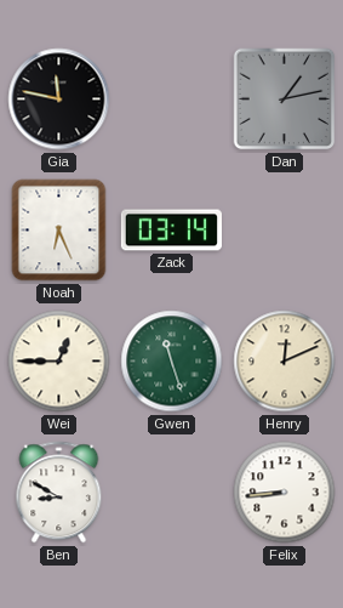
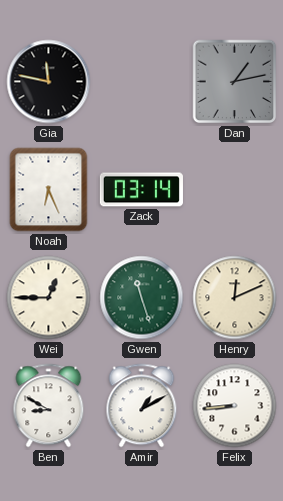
Amir: none -> 1:10 (142, 406)
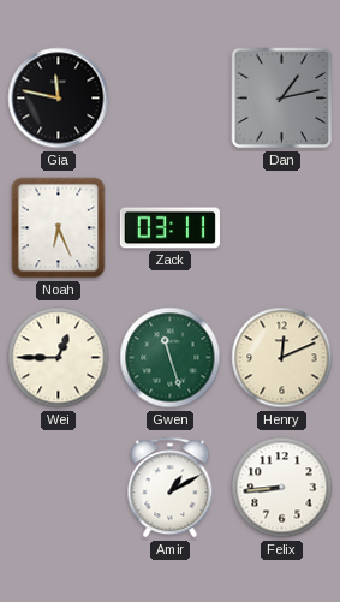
Zack: 03:14 -> 03:11 (169, 228)
Ben: 8:50 -> none (49, 406)
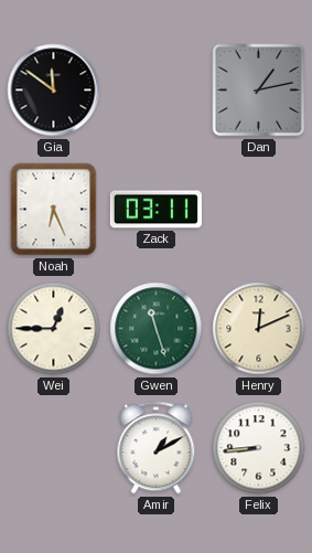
Gia: 11:47 -> 11:51 (54, 91)
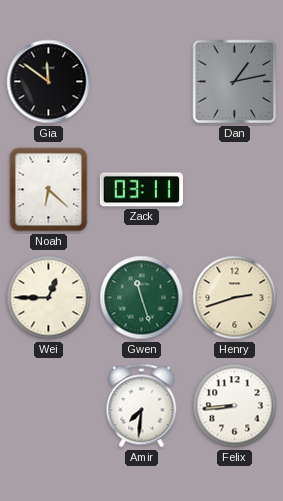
Noah: 6:26 -> 6:22 (49, 190)
Henry: 12:11 -> 2:42 (235, 298)
Amir: 1:10 -> 7:31 (142, 406)
